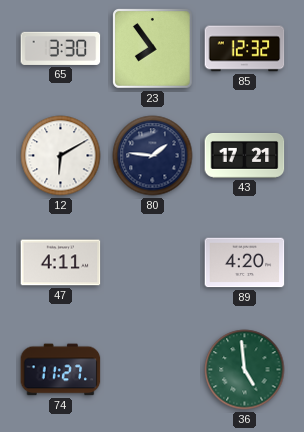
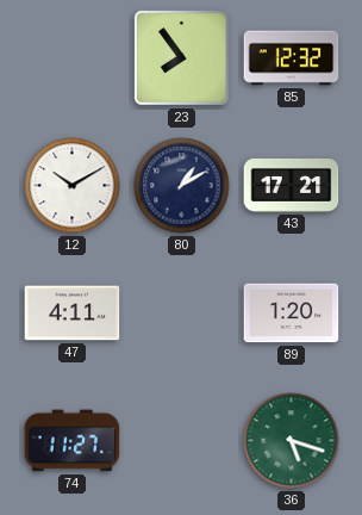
65: 3:30 -> none (61, 48)
12: 6:10 -> 10:10 (73, 186)
80: 1:46 -> 1:10 (182, 186)
89: 4:20 -> 1:20 (292, 314)
36: 4:59 -> 5:18 (292, 441)
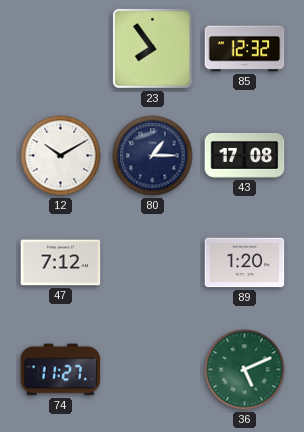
80: 1:10 -> 1:15 (153, 156)
43: 17:21 -> 17:08 (245, 155)
47: 4:11 -> 7:12 (61, 263)
36: 5:18 -> 5:11 (245, 370)
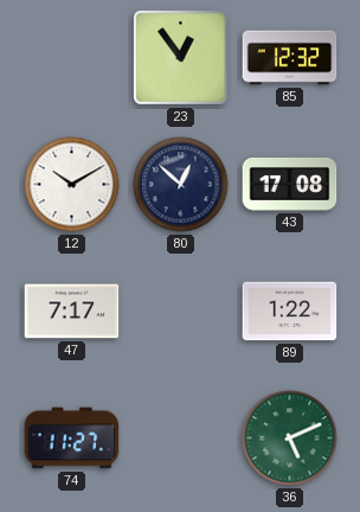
23: 7:54 -> 12:54 (181, 58)
80: 1:15 -> 12:52 (181, 185)
47: 7:12 -> 7:17 (72, 312)
89: 1:20 -> 1:22 (290, 312)
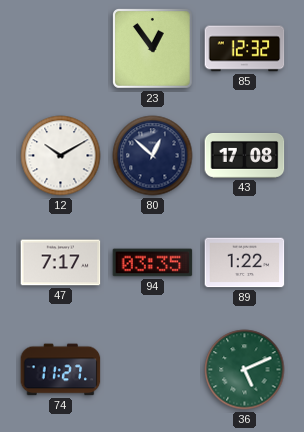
94: none -> 03:35 (153, 263)
